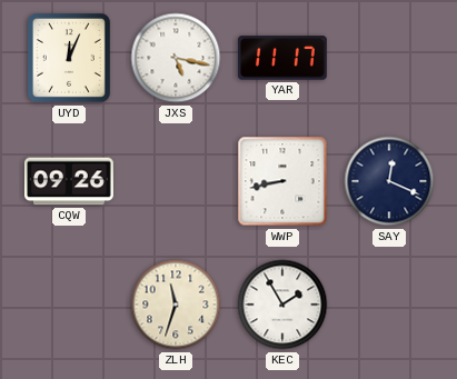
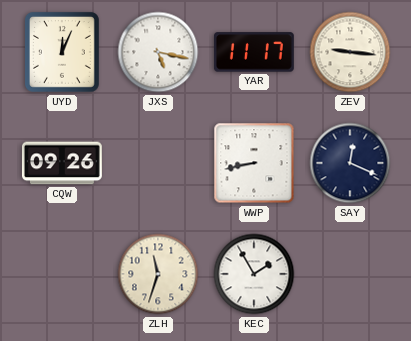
ZEV: none -> 9:16 (350, 52)
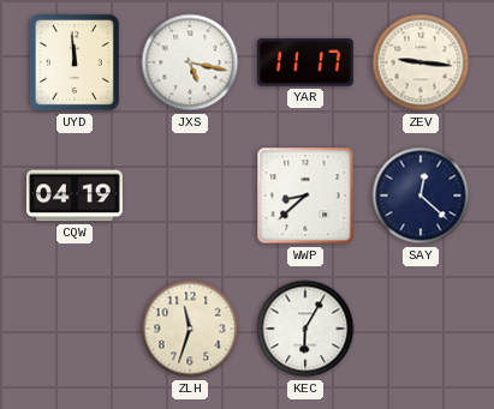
UYD: 12:04 -> 11:59 (75, 62)
CQW: 09:26 -> 04:19 (75, 196)
WWP: 8:43 -> 8:38 (305, 196)
SAY: 12:19 -> 12:22 (421, 196)
KEC: 1:55 -> 6:05 (305, 329)
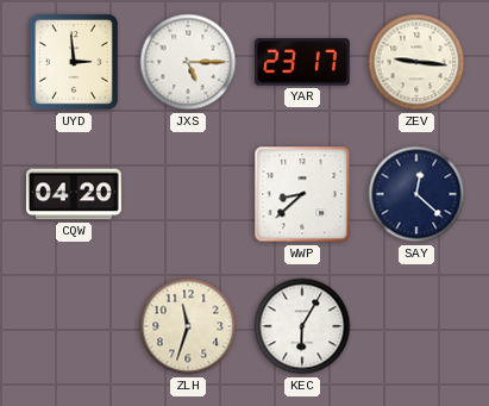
UYD: 11:59 -> 2:59 (74, 62)
JXS: 5:17 -> 5:15 (188, 62)
YAR: 11:17 -> 23:17 (302, 62)
CQW: 04:19 -> 04:20 (74, 194)
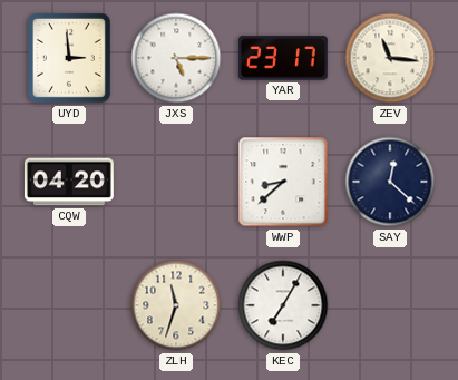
ZEV: 9:16 -> 11:16 (390, 58)
KEC: 6:05 -> 7:05 (283, 305)
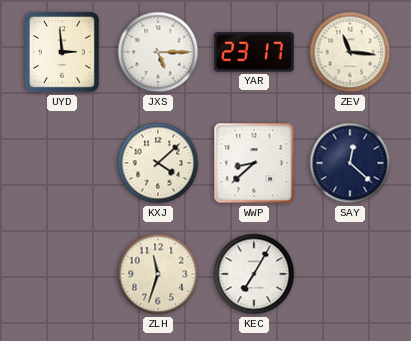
CQW: 04:20 -> none (69, 182)
KXJ: none -> 4:08 (158, 163)
